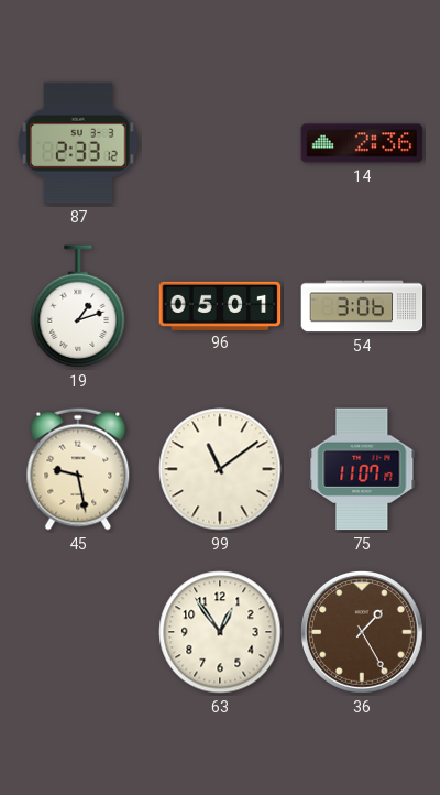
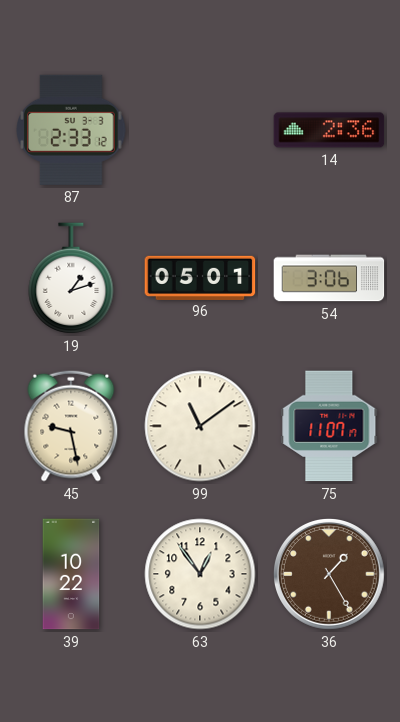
39: none -> 10:22 (71, 574)
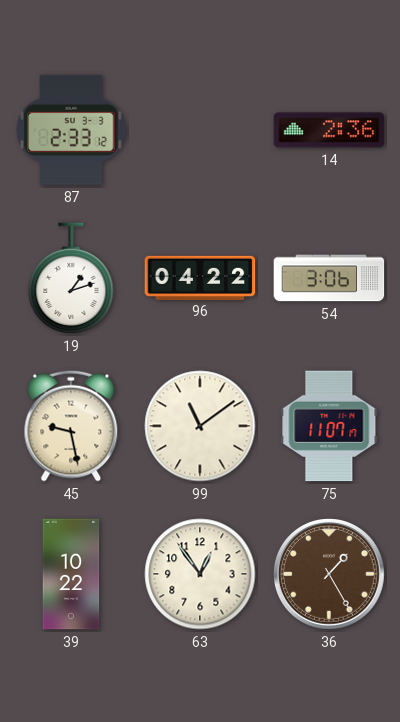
96: 05:01 -> 04:22 (200, 277)
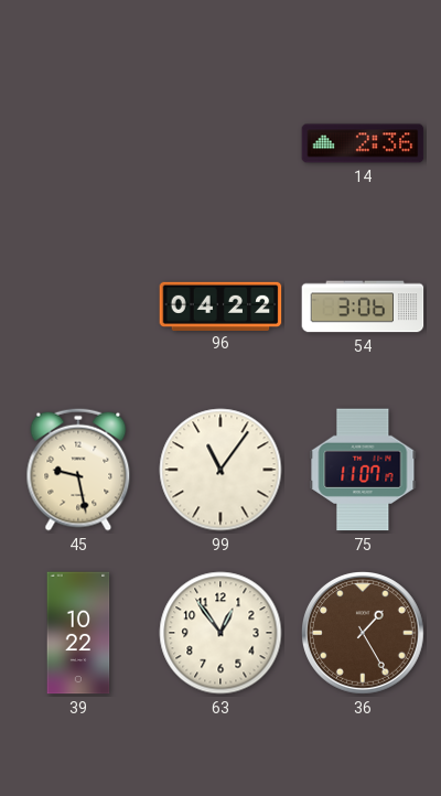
87: 2:33 -> none (71, 130)
19: 1:12 -> none (71, 278)
99: 11:09 -> 11:06 (220, 470)
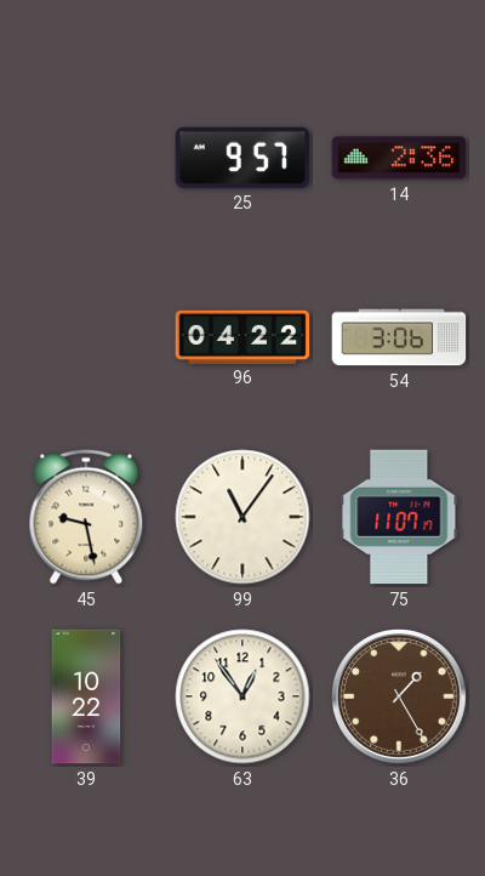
25: none -> 9:57 (242, 158)
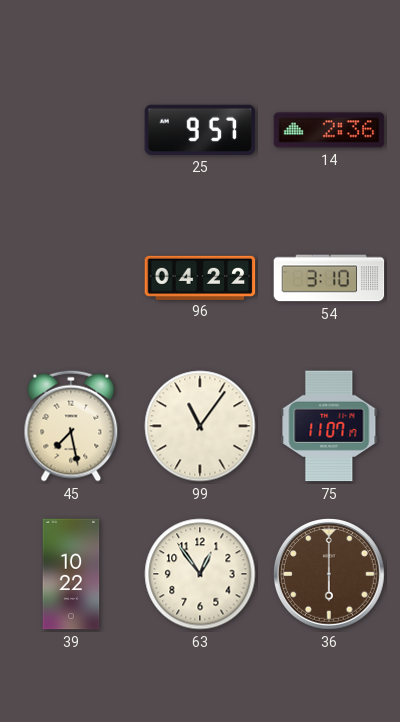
54: 3:06 -> 3:10 (329, 278)
45: 9:28 -> 7:28 (71, 426)
36: 1:25 -> 6:00 (330, 575)
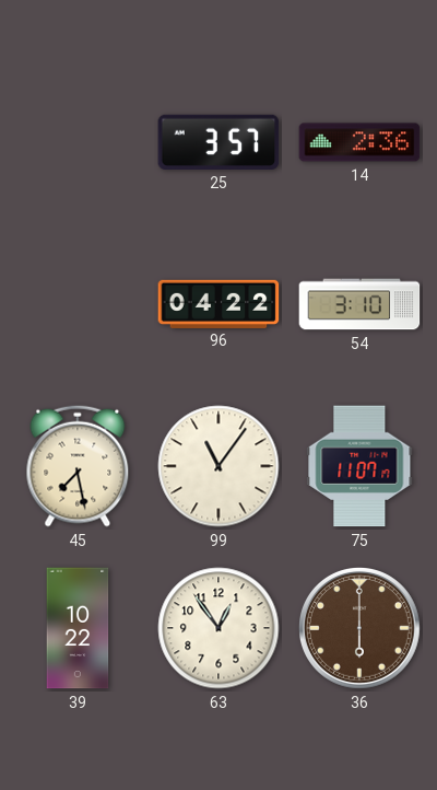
25: 9:57 -> 3:57 (218, 142)
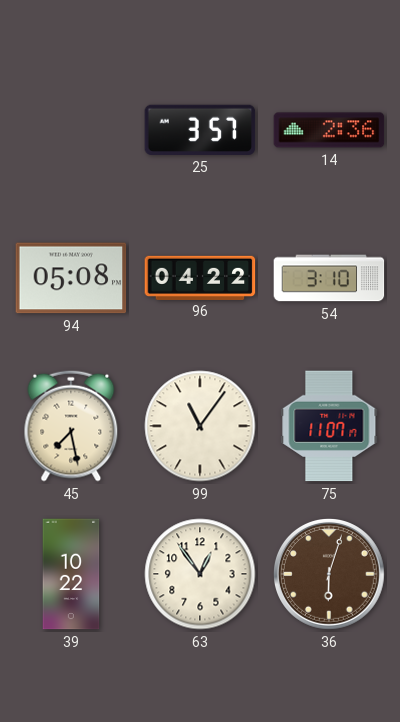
94: none -> 05:08 (71, 278)
36: 6:00 -> 6:03 (330, 575)
